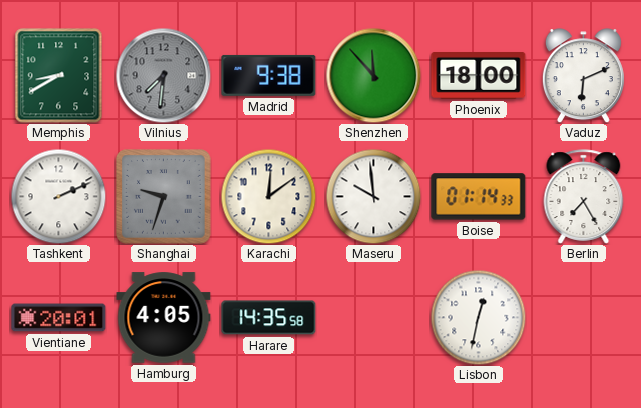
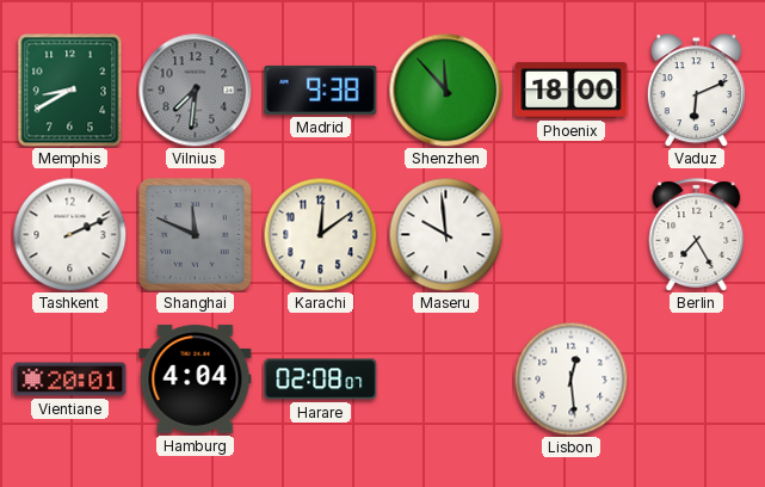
Shanghai: 9:33 -> 11:49 (196, 235)
Boise: 01:14 -> none (479, 197)
Hamburg: 4:05 -> 4:04 (196, 380)
Harare: 14:35 -> 02:08 (321, 380)
Lisbon: 12:32 -> 12:29 (570, 378)
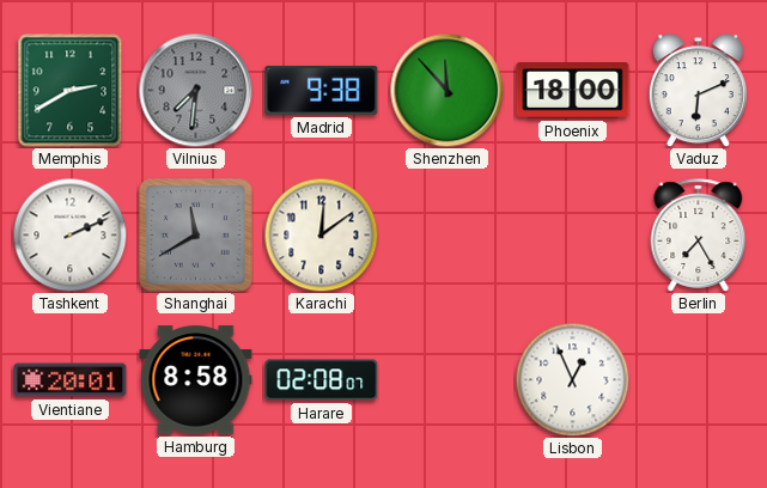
Memphis: 8:40 -> 2:40 (71, 91)
Shanghai: 11:49 -> 11:40 (196, 236)
Maseru: 9:59 -> none (445, 234)
Hamburg: 4:04 -> 8:58 (196, 380)
Lisbon: 12:29 -> 12:56 (572, 379)
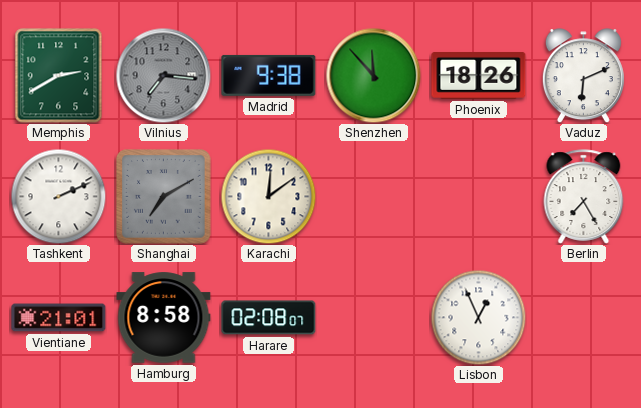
Vilnius: 7:31 -> 7:16 (163, 75)
Phoenix: 18:00 -> 18:26 (479, 75)
Shanghai: 11:40 -> 7:10 (164, 197)
Vientiane: 20:01 -> 21:01 (59, 318)
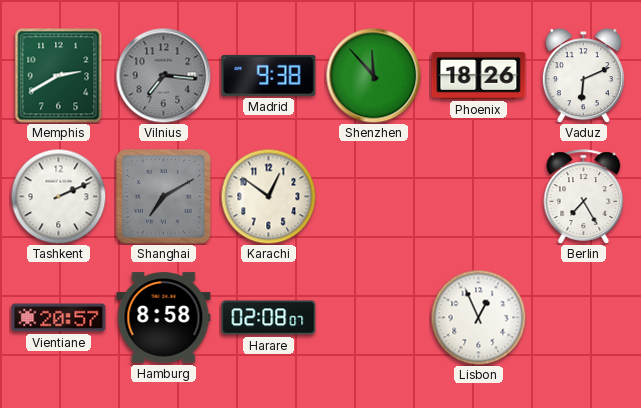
Karachi: 12:09 -> 12:51 (268, 196)
Vientiane: 21:01 -> 20:57 (59, 318)
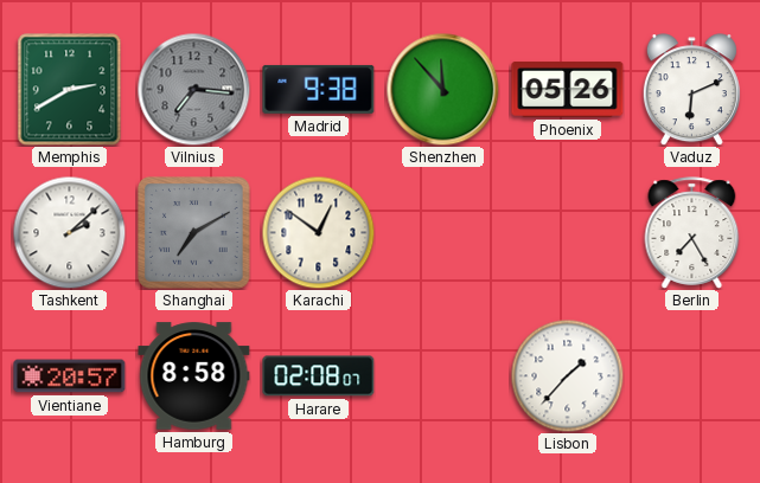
Phoenix: 18:26 -> 05:26 (568, 89)
Tashkent: 2:11 -> 2:08 (69, 232)
Lisbon: 12:56 -> 1:37 (567, 375)
